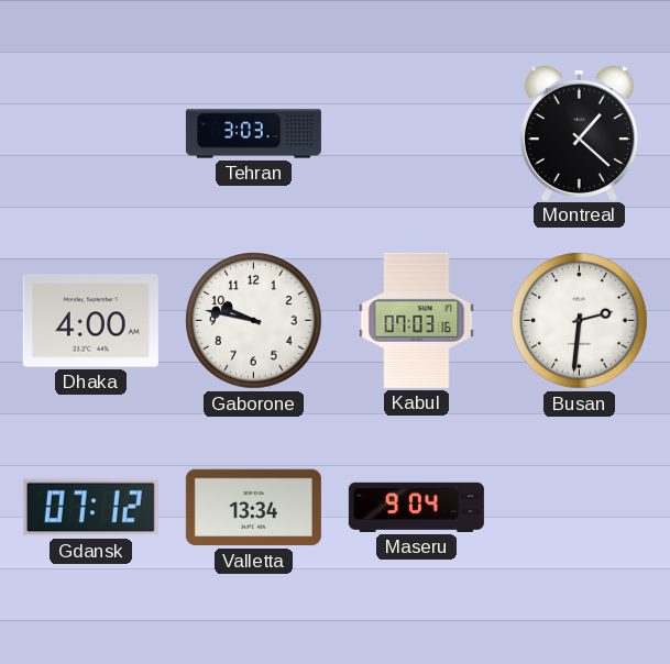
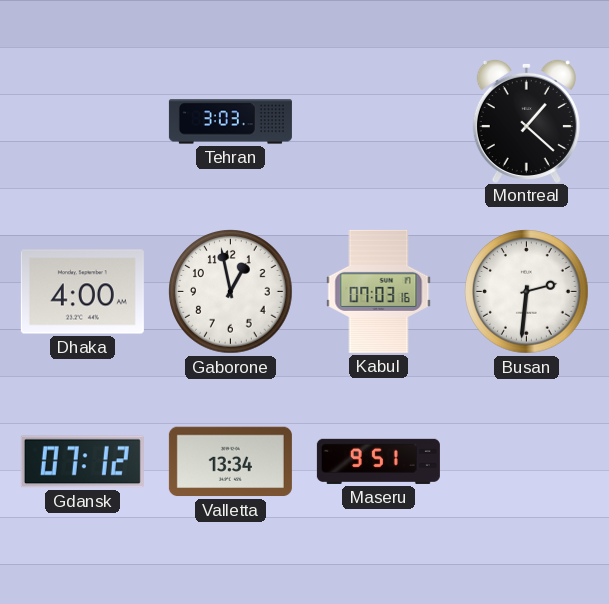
Gaborone: 9:47 -> 12:58 (231, 292)
Maseru: 9:04 -> 9:51 (378, 461)
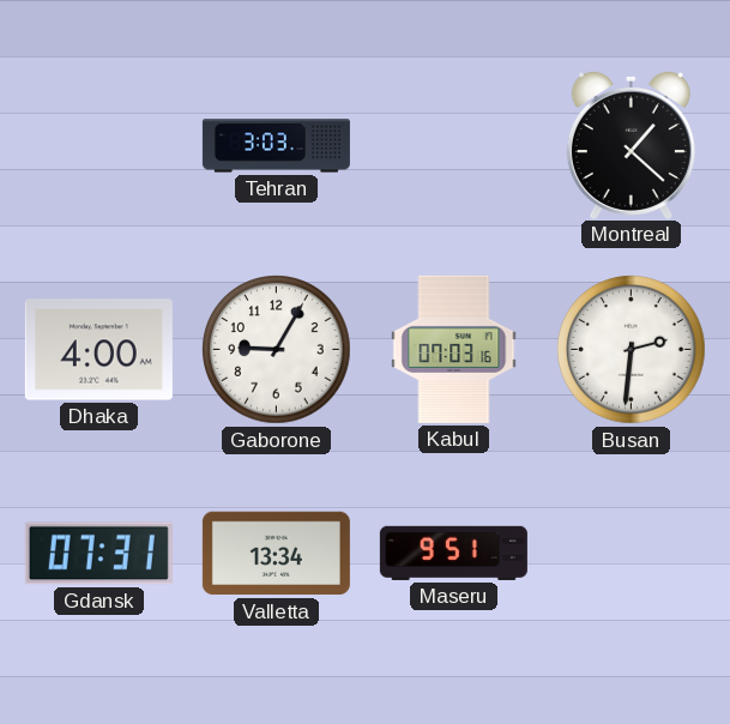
Gaborone: 12:58 -> 9:05 (277, 350)
Gdansk: 07:12 -> 07:31 (98, 554)
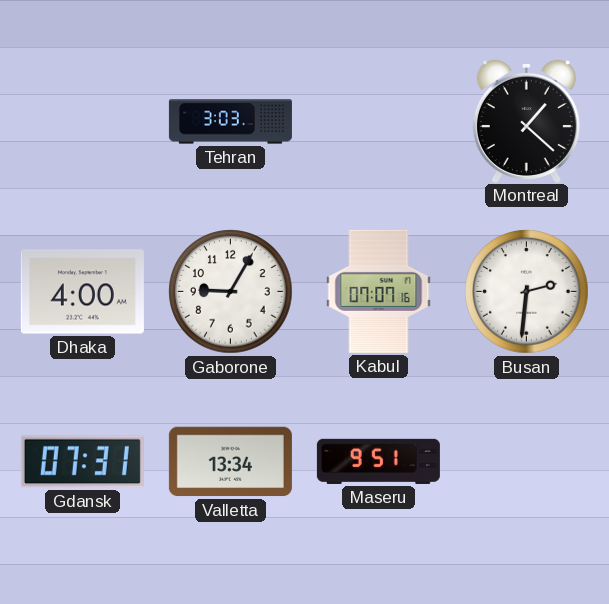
Kabul: 07:03 -> 07:07 (379, 291)
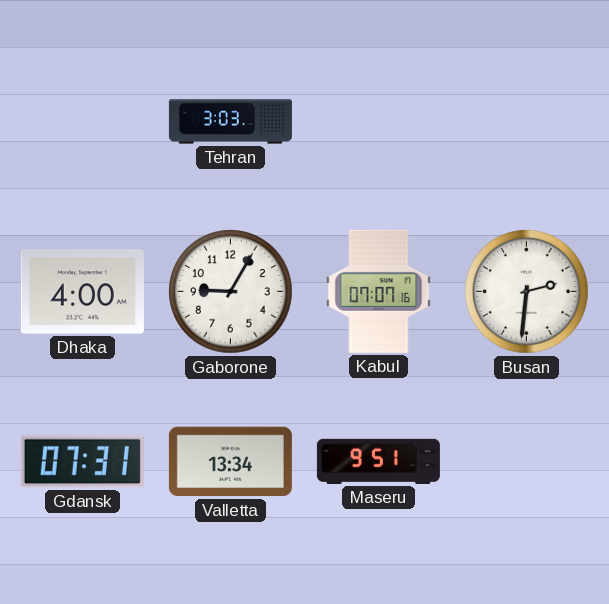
Montreal: 1:22 -> none (526, 120)
